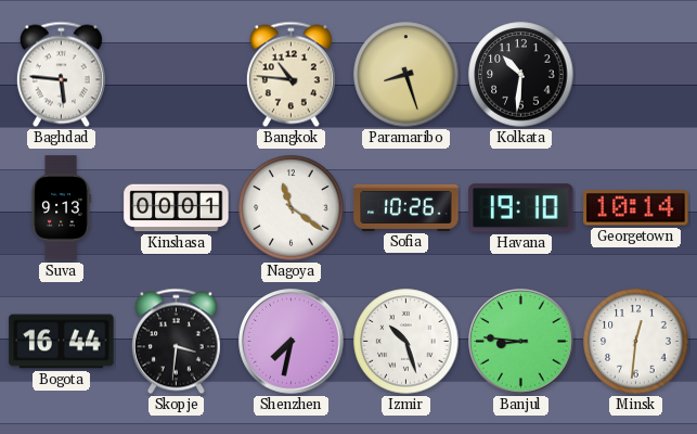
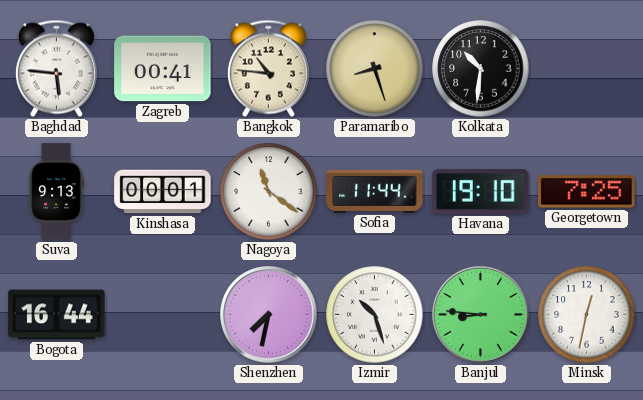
Zagreb: none -> 00:41 (163, 69)
Sofia: 10:26 -> 11:44 (375, 191)
Georgetown: 10:14 -> 7:25 (587, 192)
Skopje: 3:31 -> none (176, 342)
Minsk: 12:31 -> 12:32 (587, 315)
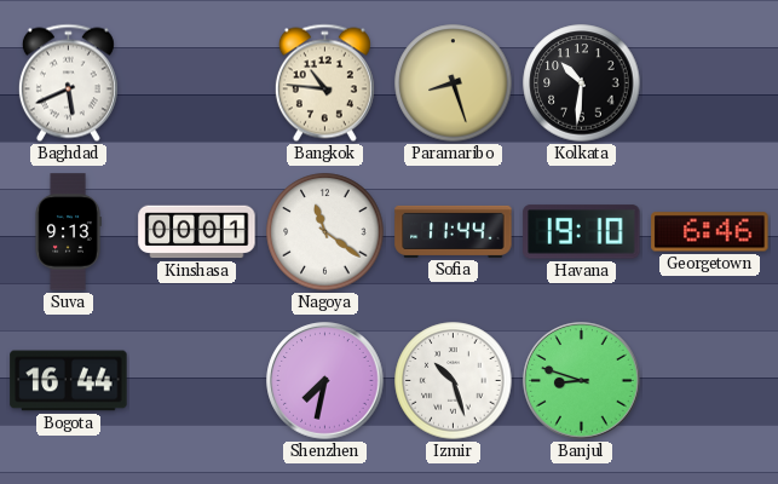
Baghdad: 5:46 -> 5:41 (68, 83)
Zagreb: 00:41 -> none (163, 69)
Georgetown: 7:25 -> 6:46 (710, 232)
Banjul: 8:46 -> 8:48 (582, 381)
Minsk: 12:32 -> none (587, 315)
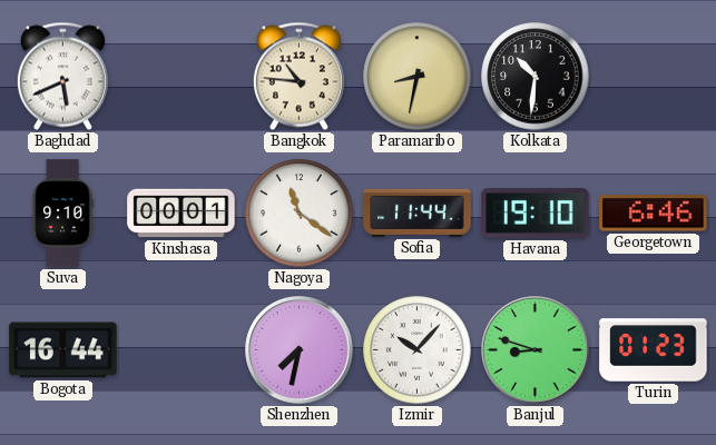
Paramaribo: 8:27 -> 8:32 (418, 77)
Suva: 9:13 -> 9:10 (62, 214)
Izmir: 10:27 -> 10:07 (418, 350)
Turin: none -> 01:23 (654, 350)
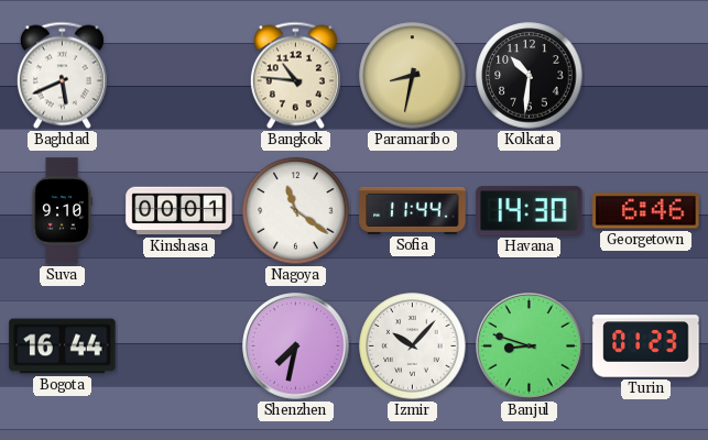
Havana: 19:10 -> 14:30 (530, 211)
